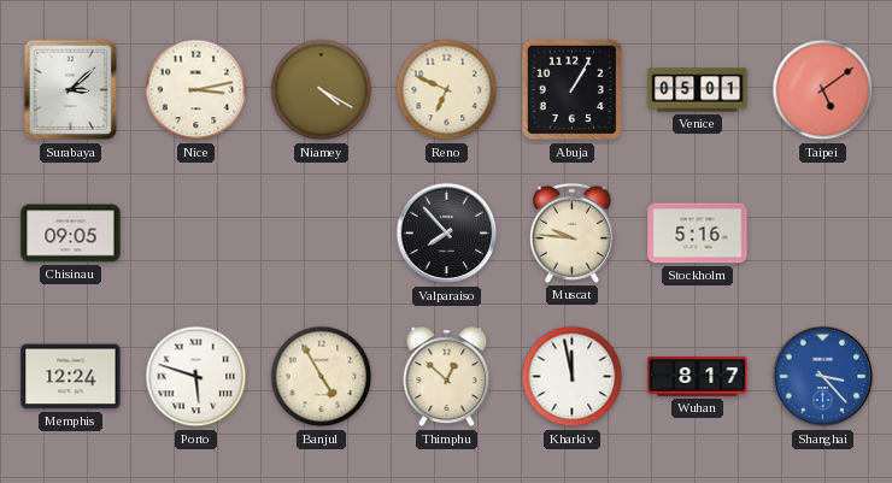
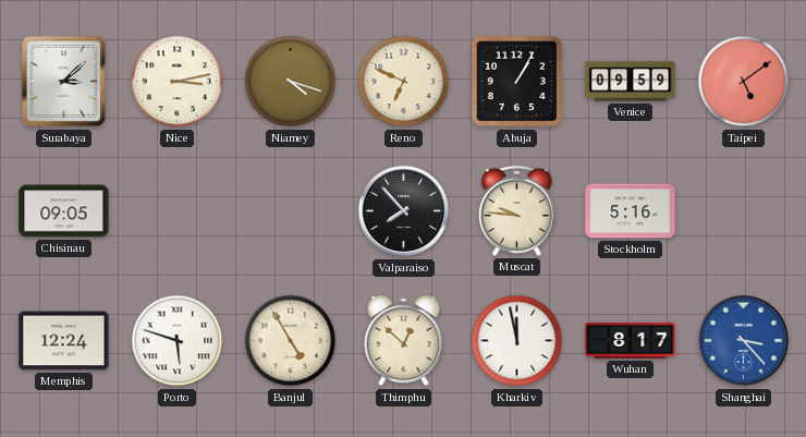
Niamey: 4:20 -> 4:18 (291, 82)
Venice: 05:01 -> 09:59 (631, 82)
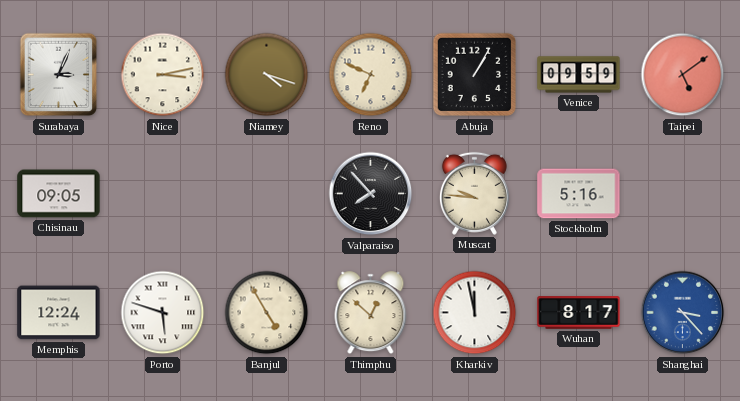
Surabaya: 3:08 -> 3:04 (59, 75)
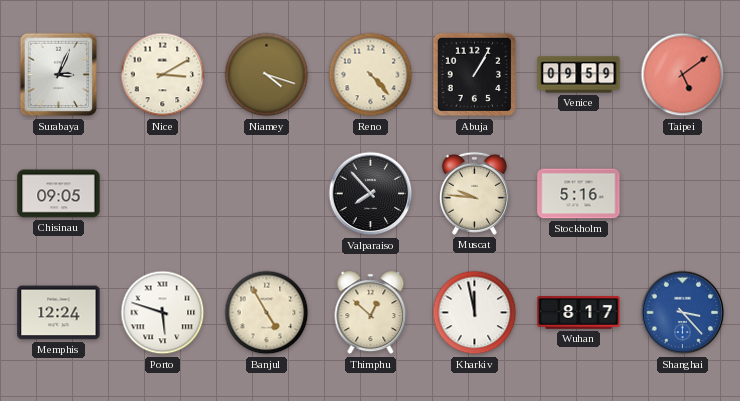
Nice: 3:13 -> 3:10 (163, 75)
Reno: 6:49 -> 4:23 (371, 75)
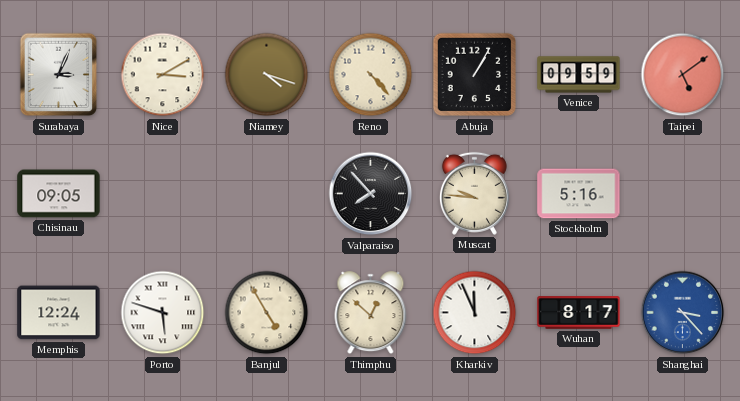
Kharkiv: 11:58 -> 11:56 (475, 313)
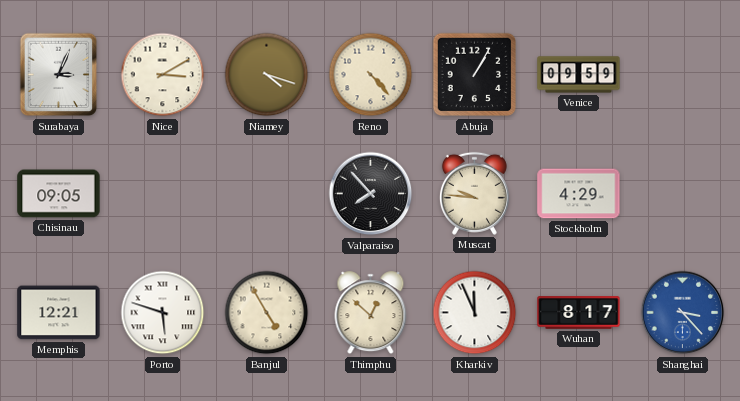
Taipei: 5:09 -> none (683, 75)
Stockholm: 5:16 -> 4:29 (579, 194)
Memphis: 12:24 -> 12:21 (59, 313)
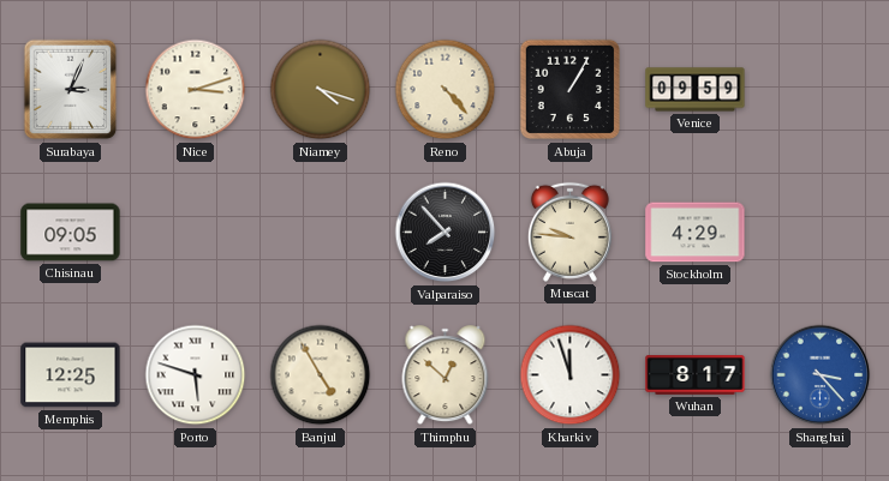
Nice: 3:10 -> 3:12 (196, 90)
Memphis: 12:21 -> 12:25 (71, 375)
Kharkiv: 11:56 -> 11:57 (571, 375)
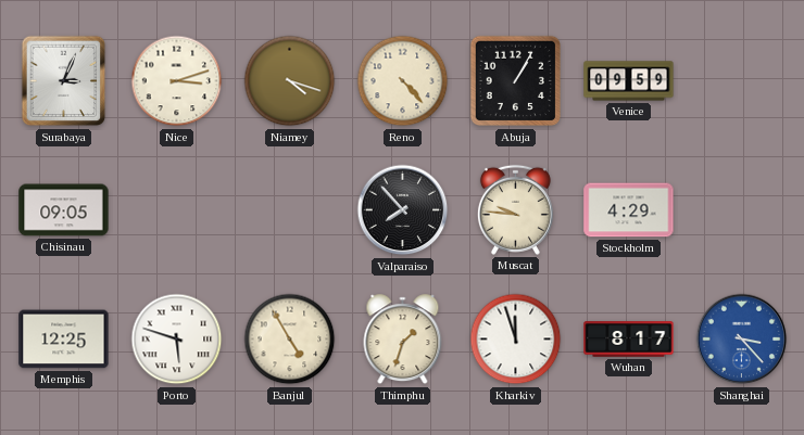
Thimphu: 12:52 -> 1:33 (403, 340)
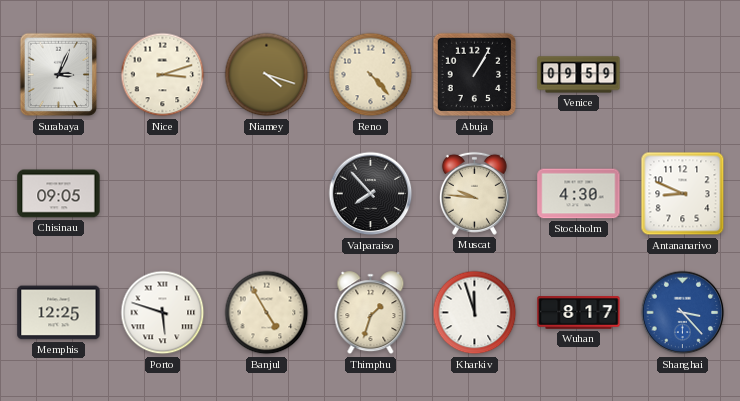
Stockholm: 4:29 -> 4:30 (579, 194)
Antananarivo: none -> 8:49 (683, 194)
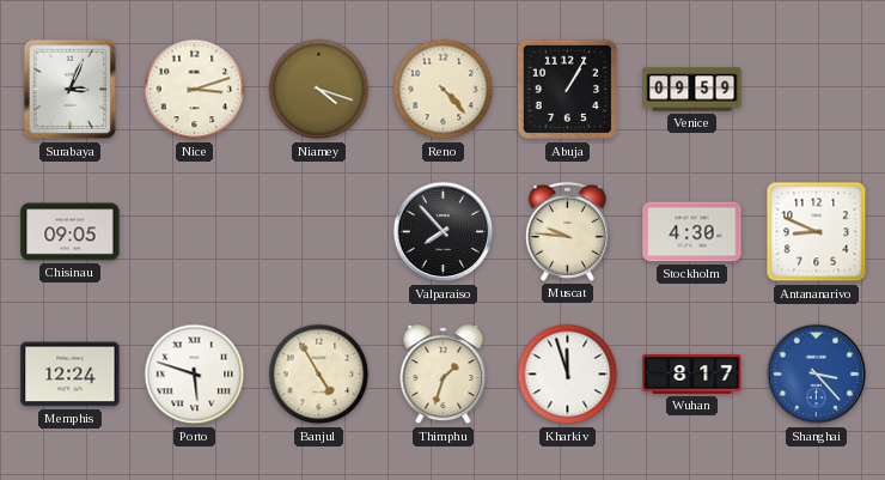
Memphis: 12:25 -> 12:24 (71, 375)
